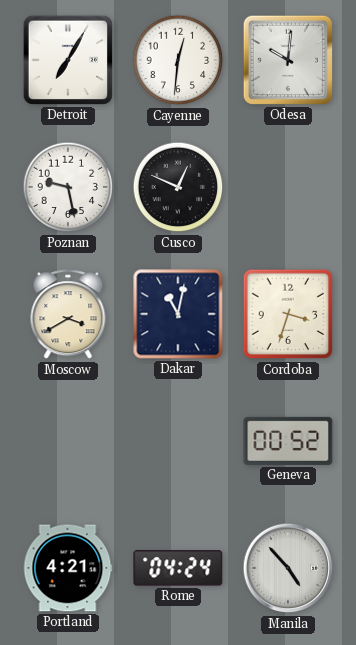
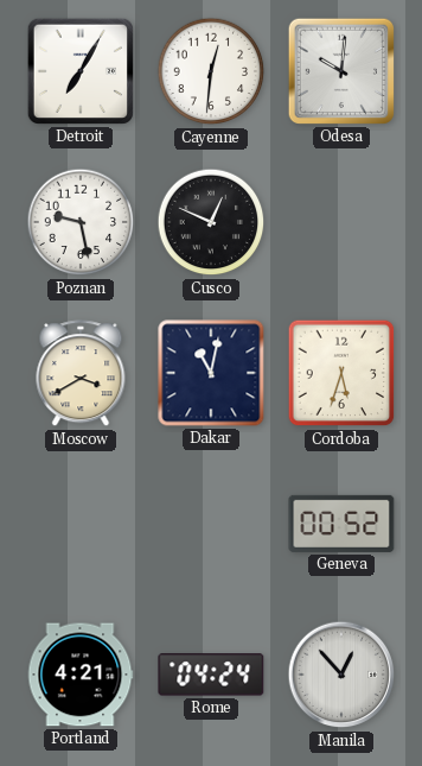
Cordoba: 3:33 -> 5:33 (341, 373)
Manila: 4:53 -> 12:53 (341, 675)
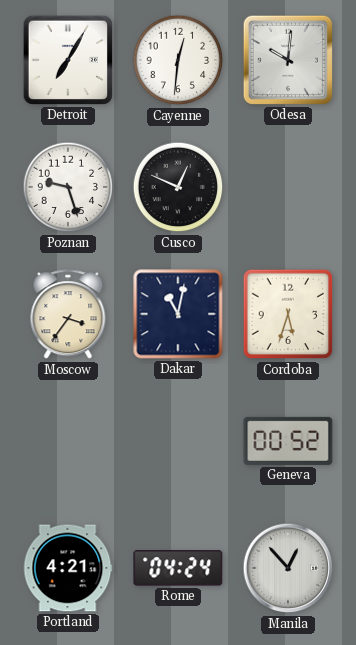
Poznan: 9:28 -> 9:27 (68, 187)
Moscow: 3:40 -> 3:36 (68, 315)
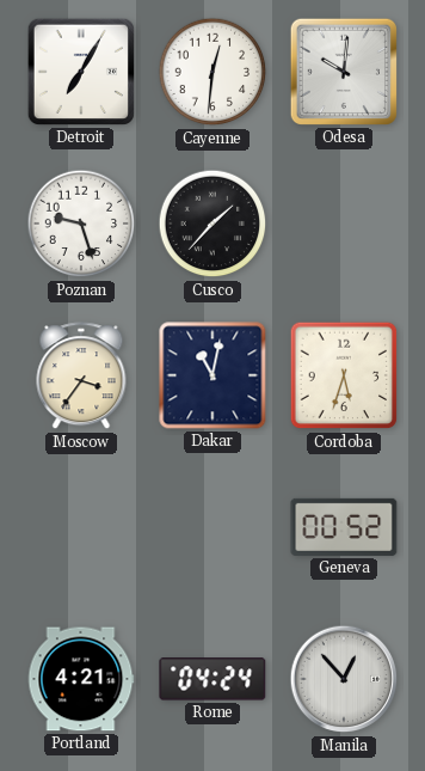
Cusco: 12:49 -> 1:37 (213, 224)
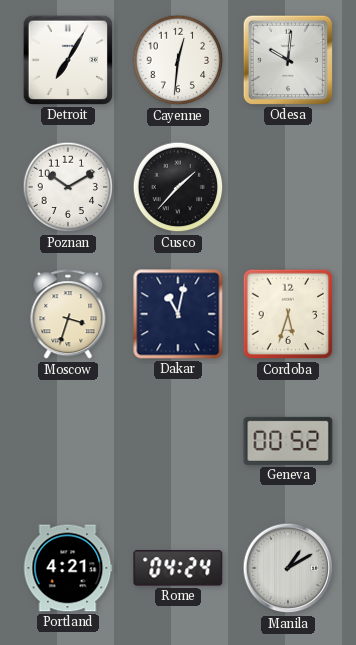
Poznan: 9:27 -> 10:10 (68, 187)
Moscow: 3:36 -> 3:33 (68, 315)
Manila: 12:53 -> 1:10 (288, 568)
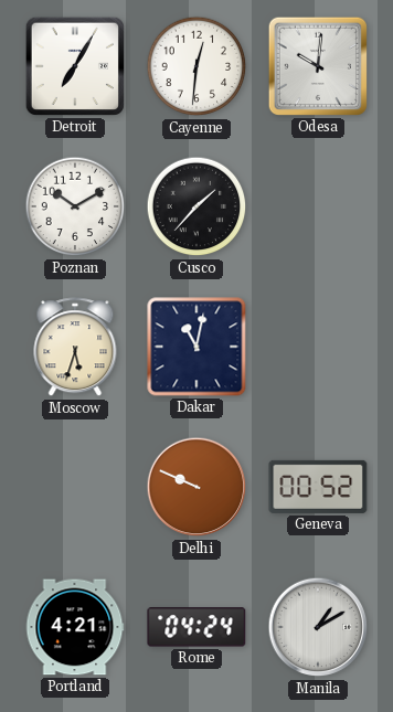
Moscow: 3:33 -> 5:33 (75, 348)
Cordoba: 5:33 -> none (288, 314)
Delhi: none -> 9:49 (197, 487)
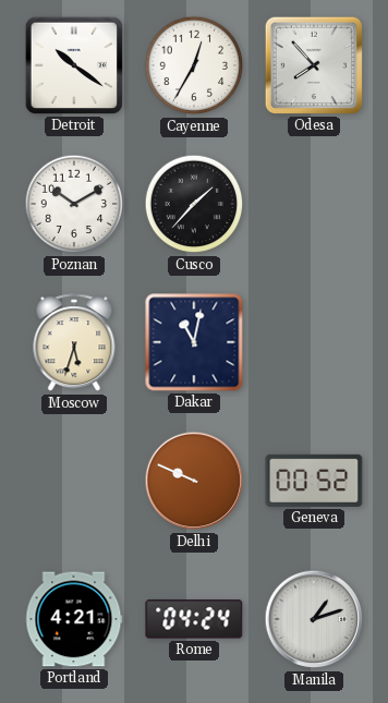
Detroit: 7:05 -> 10:21 (74, 65)
Cayenne: 12:31 -> 12:35 (194, 65)
Odesa: 10:01 -> 7:53 (314, 65)
Manila: 1:10 -> 1:12 (314, 619)
